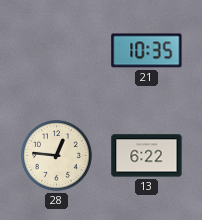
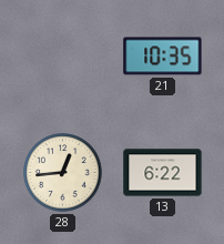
28: 12:46 -> 12:44 (63, 173)
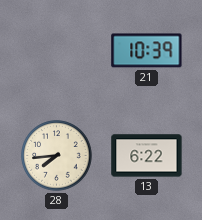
21: 10:35 -> 10:39 (147, 51)
28: 12:44 -> 7:44 (57, 156)
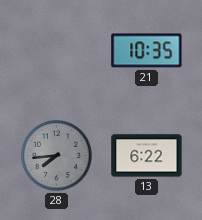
21: 10:39 -> 10:35 (147, 51)
28 dial: cream -> grey (57, 156)
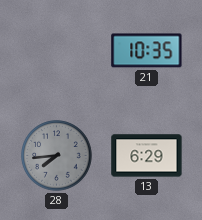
13: 6:22 -> 6:29 (147, 156)
